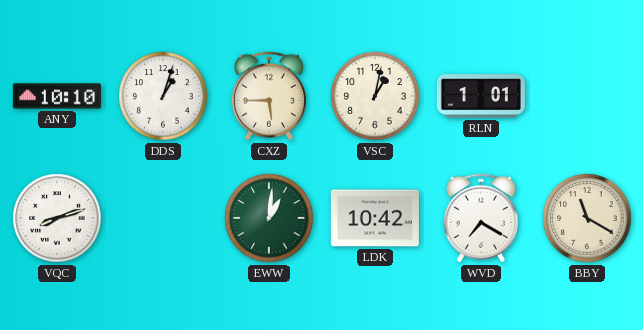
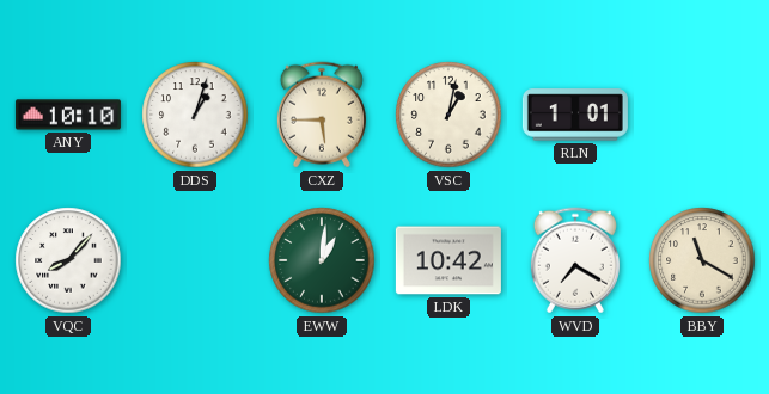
VQC: 8:12 -> 8:07 (68, 260)
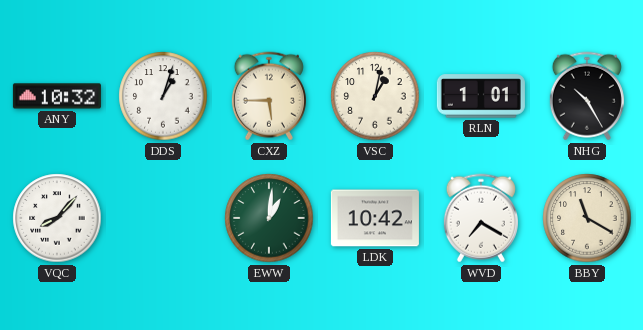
ANY: 10:10 -> 10:32 (57, 96)
NHG: none -> 10:25 (587, 96)
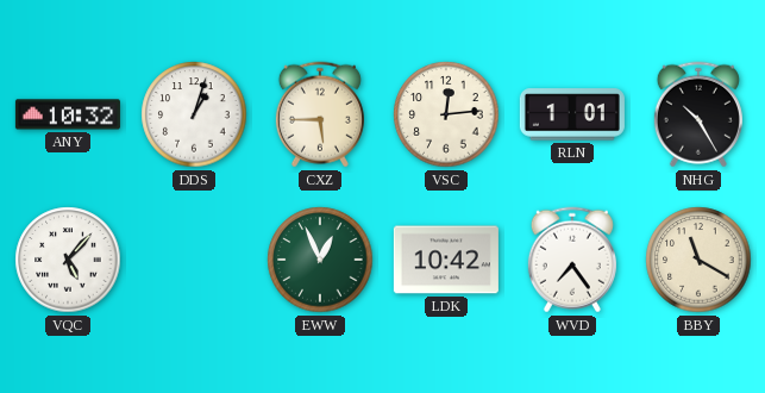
VSC: 1:02 -> 12:14 (446, 114)
VQC: 8:07 -> 5:07 (68, 260)
EWW: 1:01 -> 12:56 (320, 260)
WVD: 7:20 -> 7:24 (572, 260)
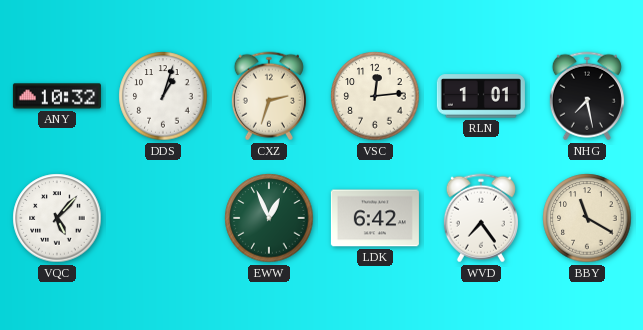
CXZ: 5:45 -> 2:33 (269, 96)
NHG: 10:25 -> 7:28 (587, 96)
LDK: 10:42 -> 6:42 (375, 218)
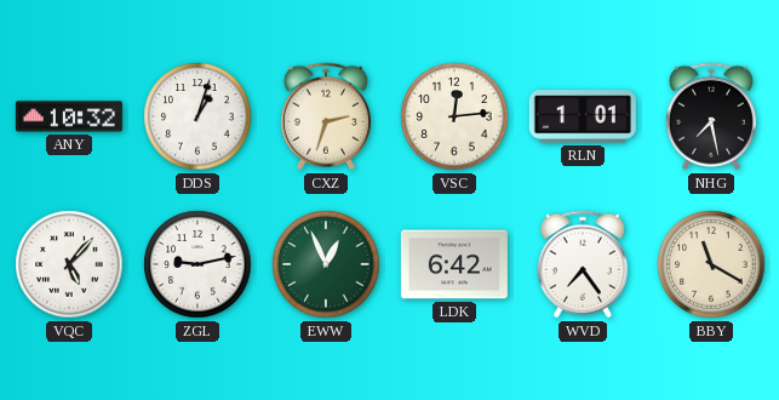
ZGL: none -> 9:13 (197, 264)
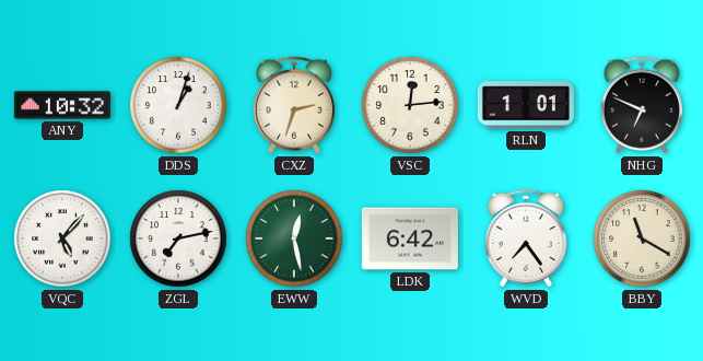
NHG: 7:28 -> 6:49 (642, 105)
ZGL: 9:13 -> 7:13 (178, 238)
EWW: 12:56 -> 12:28 (294, 238)
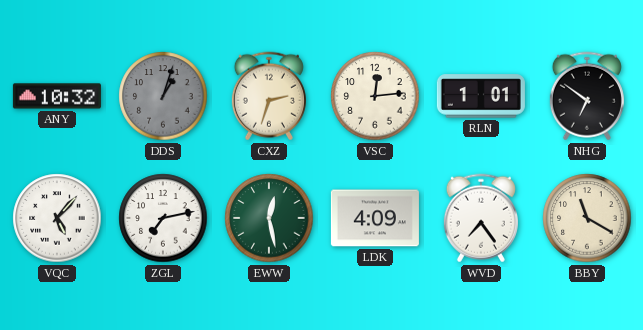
DDS dial: white -> grey (163, 96)
NHG: 6:49 -> 6:51 (587, 96)
LDK: 6:42 -> 4:09 (375, 218)
